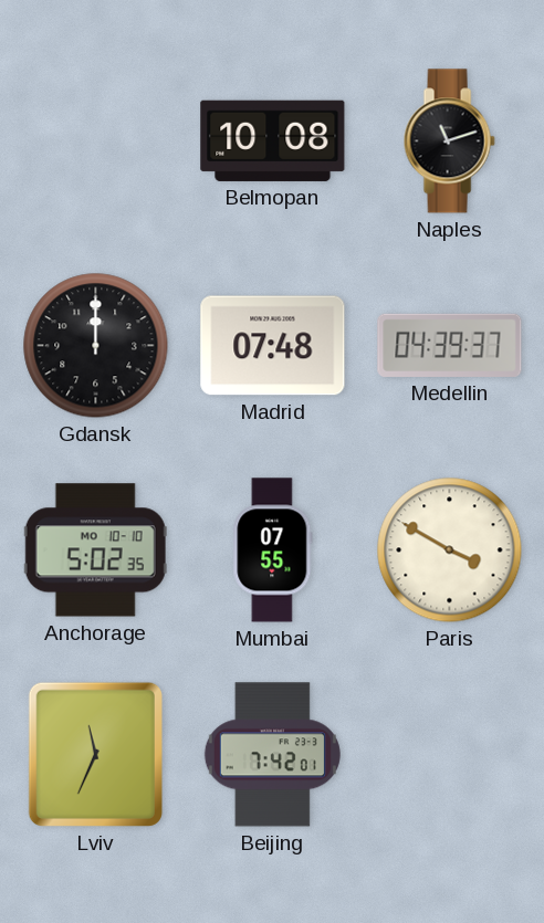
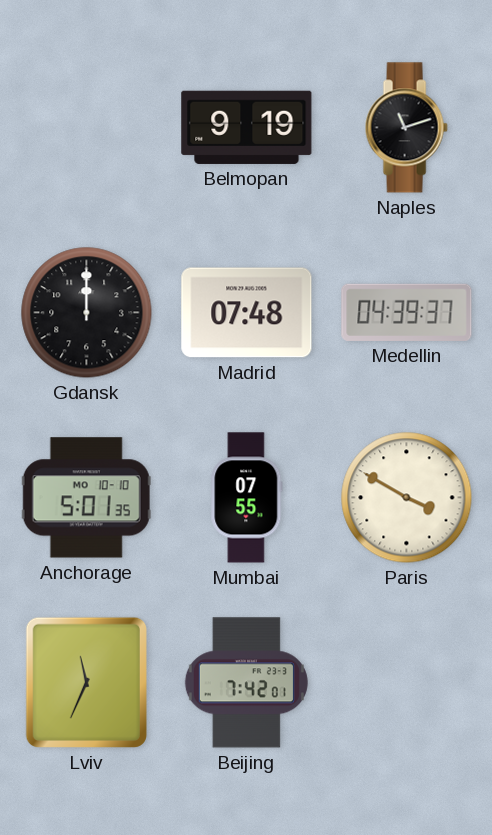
Belmopan: 10:08 -> 9:19 (247, 127)
Anchorage: 5:02 -> 5:01 (86, 498)
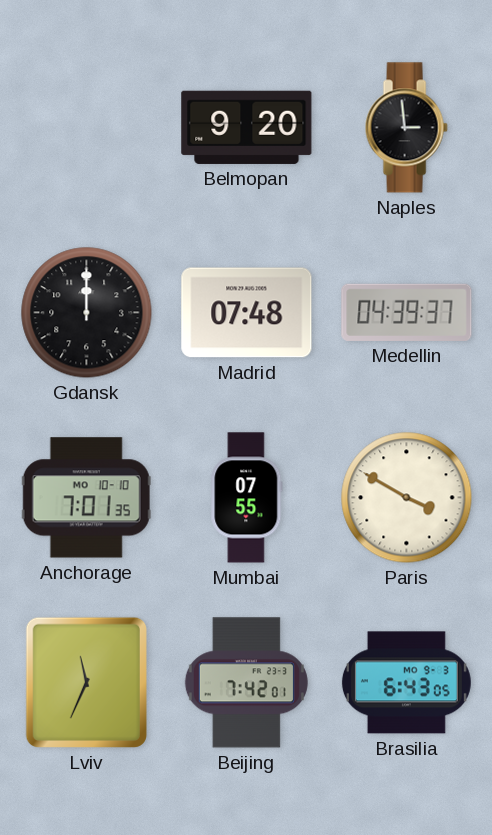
Belmopan: 9:19 -> 9:20 (247, 127)
Naples: 11:12 -> 2:59 (406, 128)
Anchorage: 5:01 -> 7:01 (86, 498)
Brasilia: none -> 6:43 (406, 683)
